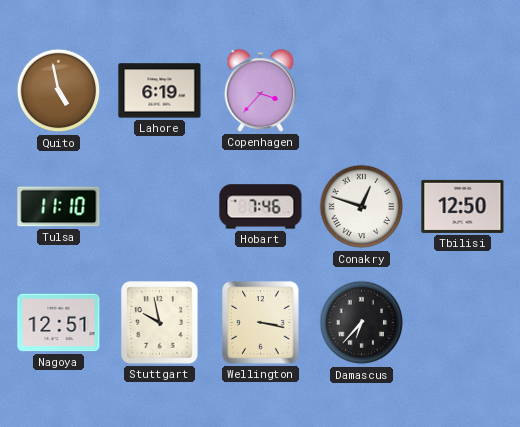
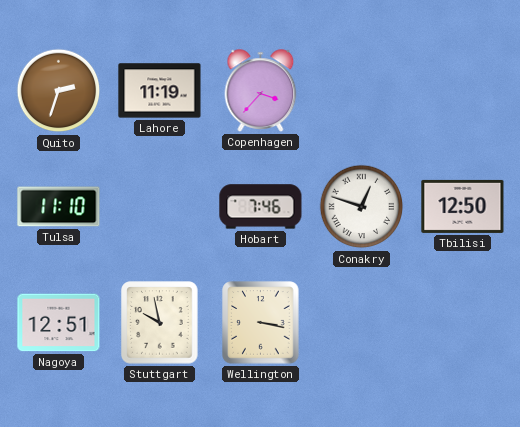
Quito: 4:58 -> 2:33 (59, 91)
Lahore: 6:19 -> 11:19 (160, 91)
Damascus: 6:37 -> none (362, 323)
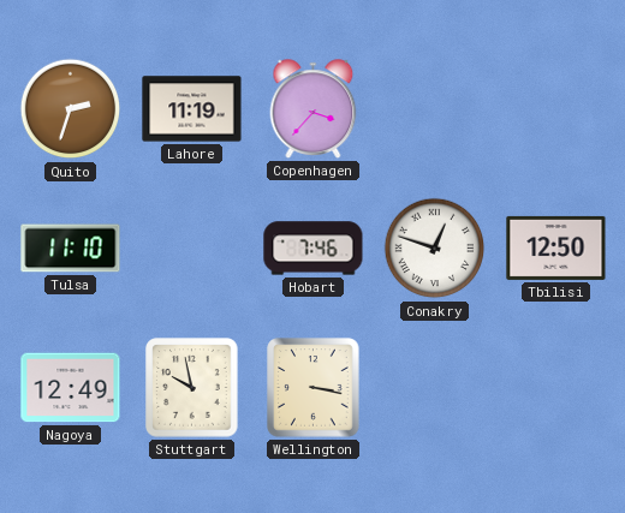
Nagoya: 12:51 -> 12:49 (71, 388)
